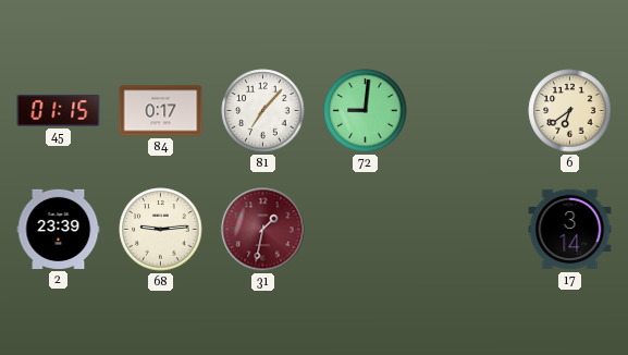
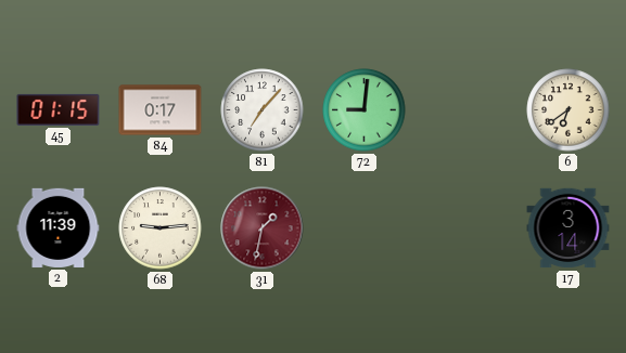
2: 23:39 -> 11:39 (59, 227)
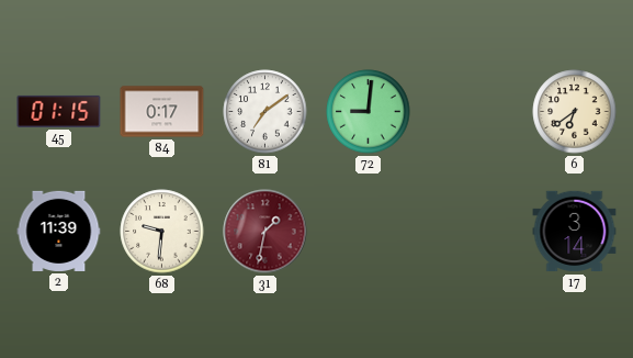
81: 7:07 -> 7:09 (265, 112)
68: 9:14 -> 9:31 (162, 232)
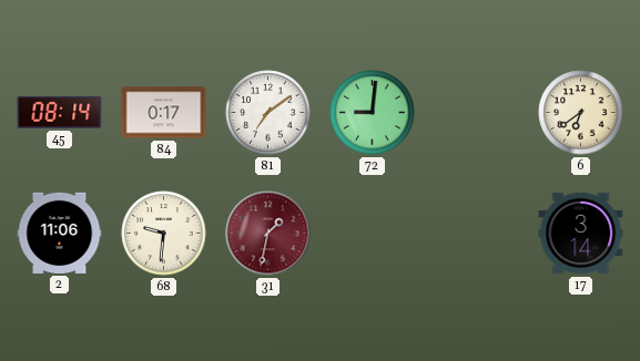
45: 01:15 -> 08:14 (60, 112)
2: 11:39 -> 11:06 (60, 233)
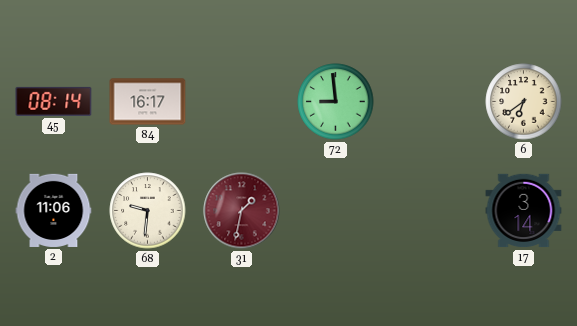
84: 0:17 -> 16:17 (148, 102)
81: 7:09 -> none (268, 113)
72: 9:01 -> 8:59 (336, 102)
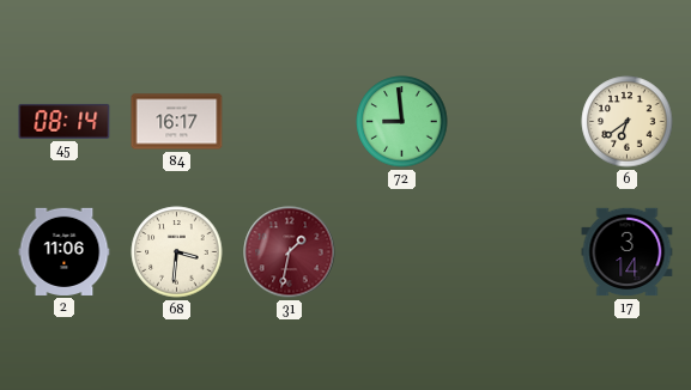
68: 9:31 -> 3:31 (177, 252)
